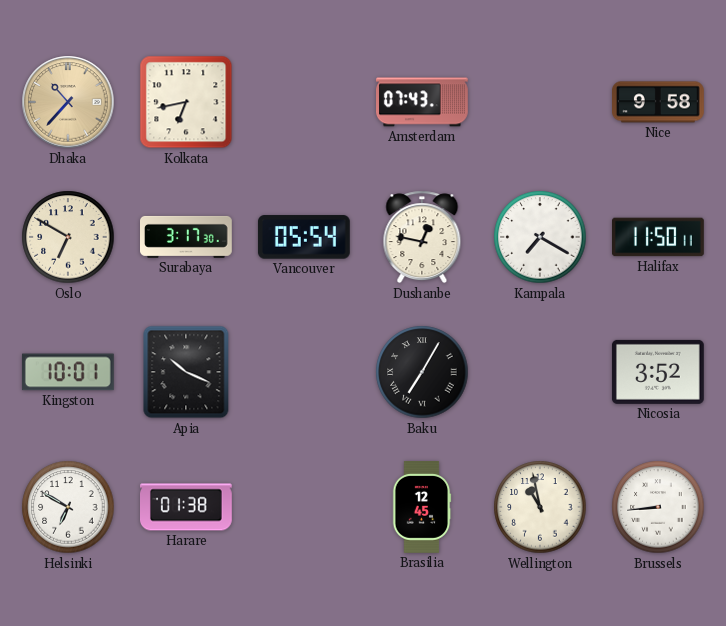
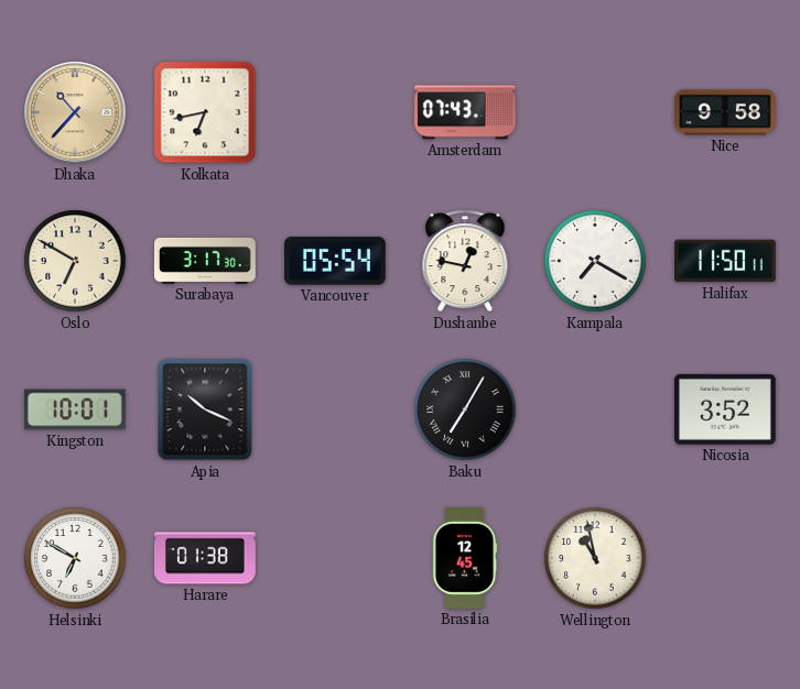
Brussels: 8:44 -> none (658, 507)
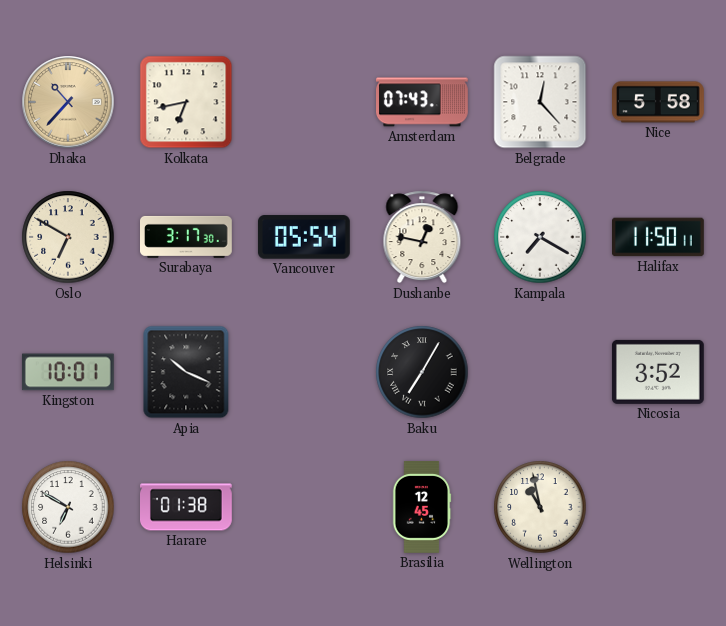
Belgrade: none -> 12:23 (540, 102)
Nice: 9:58 -> 5:58 (659, 102)
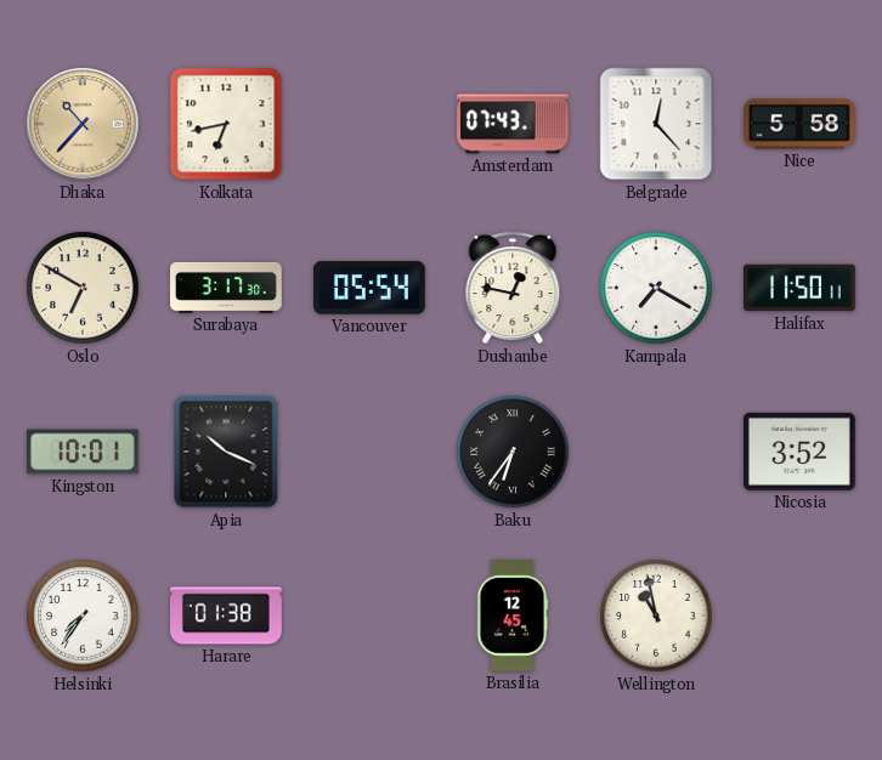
Baku: 7:05 -> 6:36 (513, 452)
Helsinki: 6:50 -> 7:36 (83, 616)
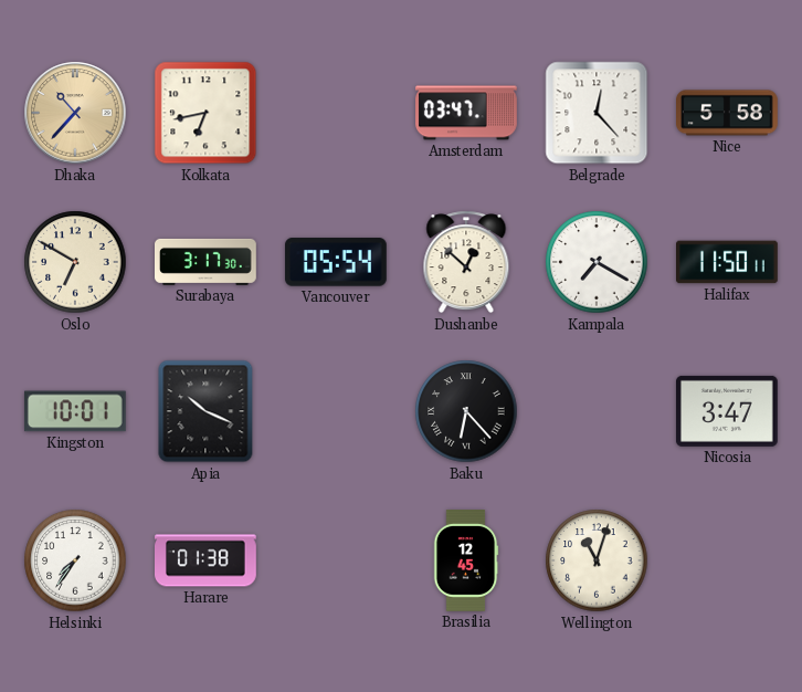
Amsterdam: 07:43 -> 03:47 (467, 113)
Dushanbe: 12:47 -> 12:52 (466, 262)
Baku: 6:36 -> 6:23 (466, 411)
Nicosia: 3:52 -> 3:47 (727, 411)
Wellington: 10:58 -> 11:03 (597, 560)
